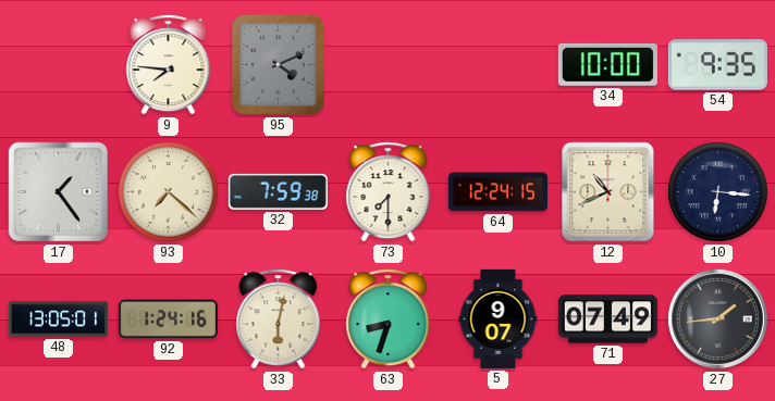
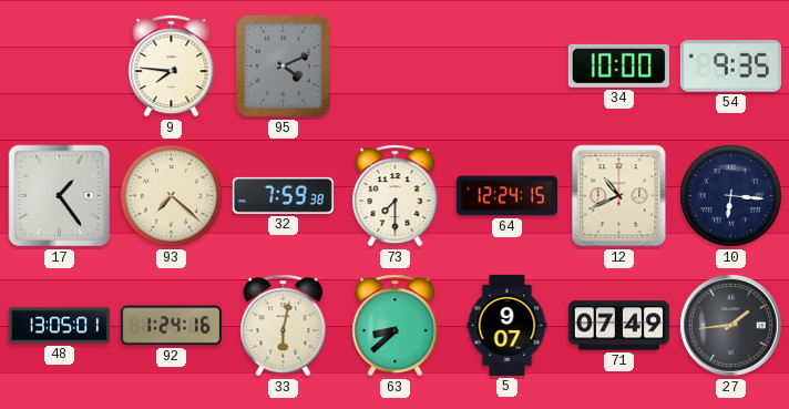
63: 8:33 -> 8:38 (396, 326)
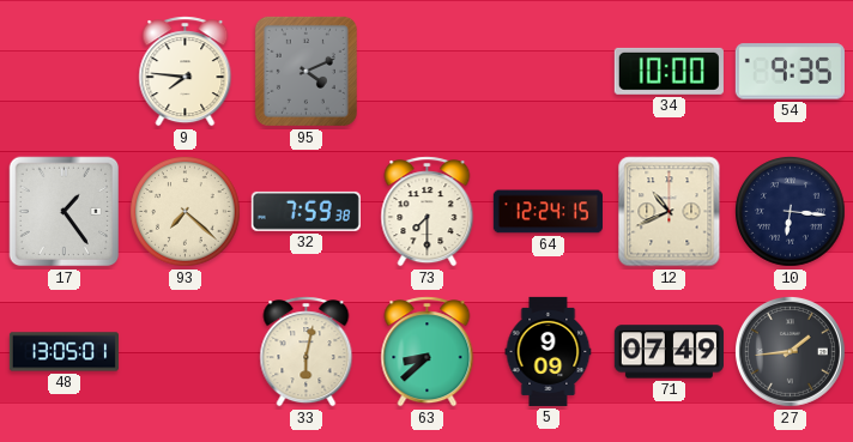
92: 1:24 -> none (171, 326)
5: 9:07 -> 9:09 (549, 351)
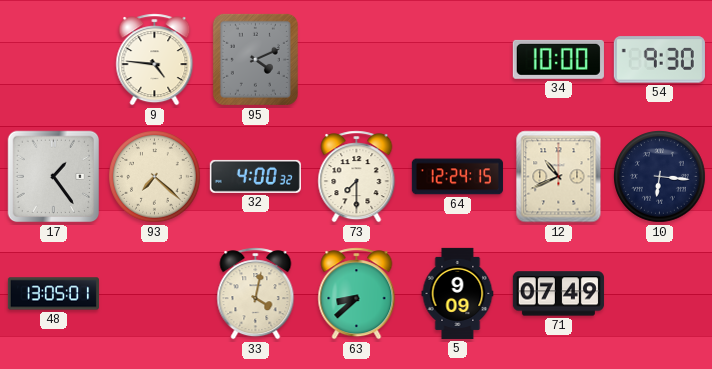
9: 7:46 -> 4:46 (155, 60)
54: 9:35 -> 9:30 (659, 60)
32: 7:59 -> 4:00 (255, 176)
33: 6:02 -> 4:02 (256, 294)
27: 1:44 -> none (791, 352)
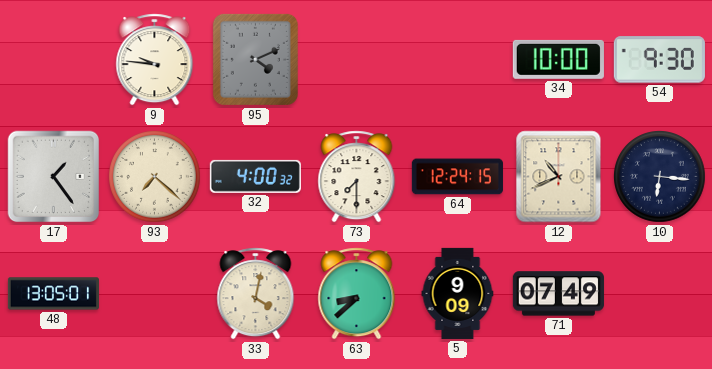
9: 4:46 -> 9:46 (155, 60)
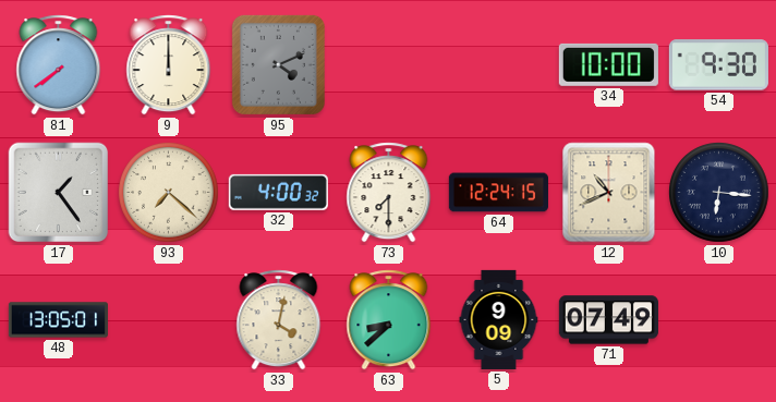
81: none -> 7:39 (59, 65)
9: 9:46 -> 12:00 (169, 65)
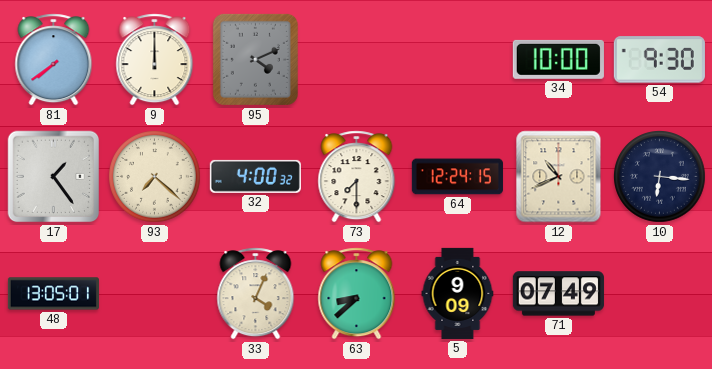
33: 4:02 -> 4:04 (256, 294)
